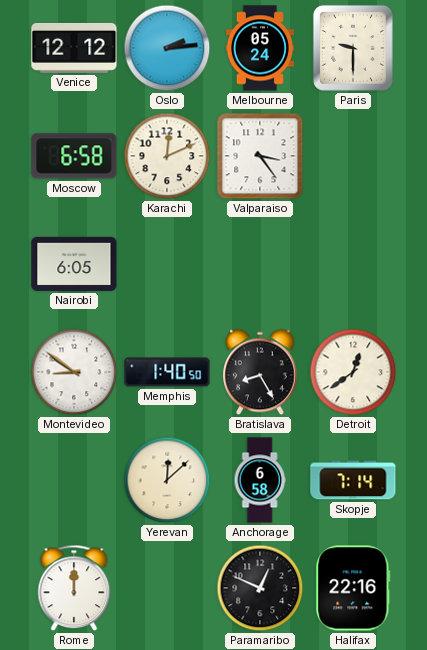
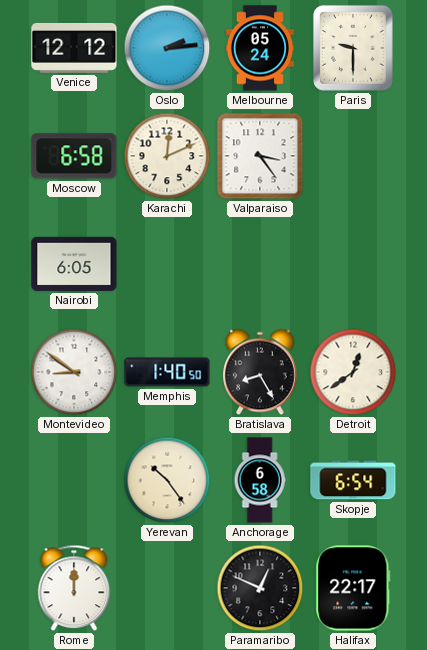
Yerevan: 12:08 -> 10:24 (167, 480)
Skopje: 7:14 -> 6:54 (353, 480)
Halifax: 22:16 -> 22:17 (353, 588)
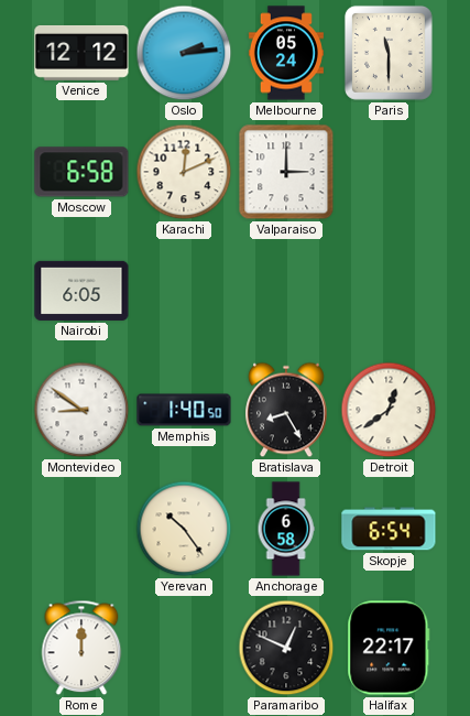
Paris: 9:30 -> 11:30 (389, 53)
Valparaiso: 3:24 -> 3:00 (286, 172)
